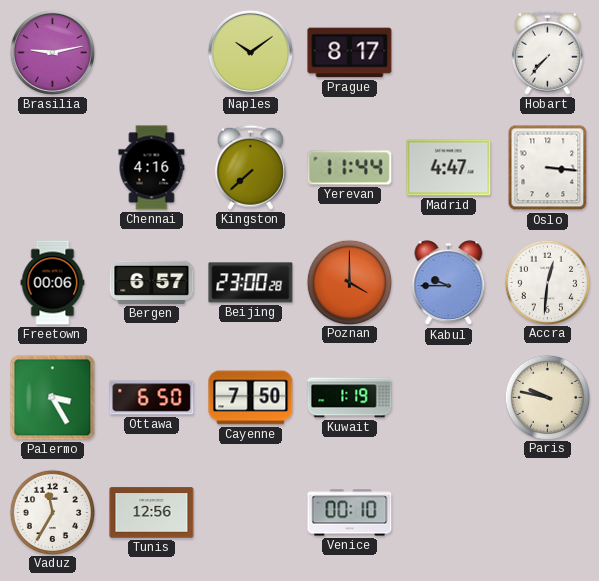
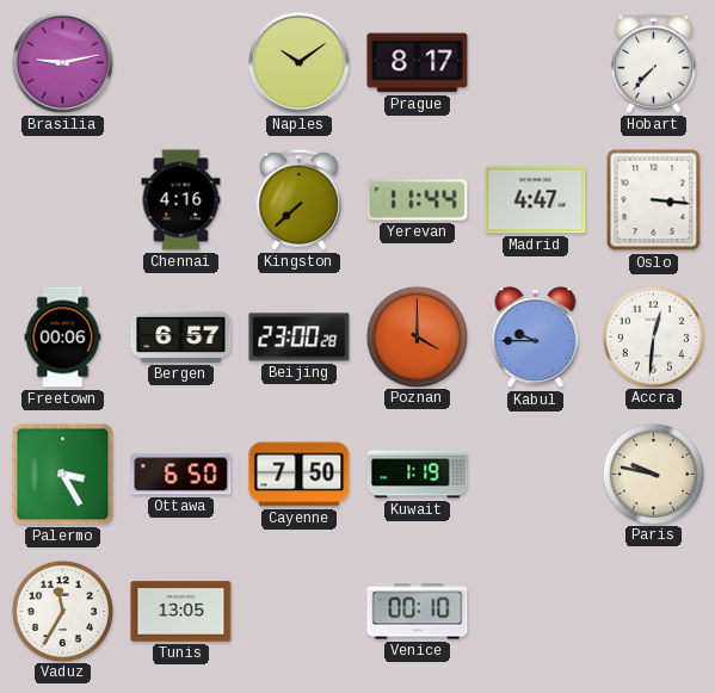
Tunis: 12:56 -> 13:05 (181, 612)
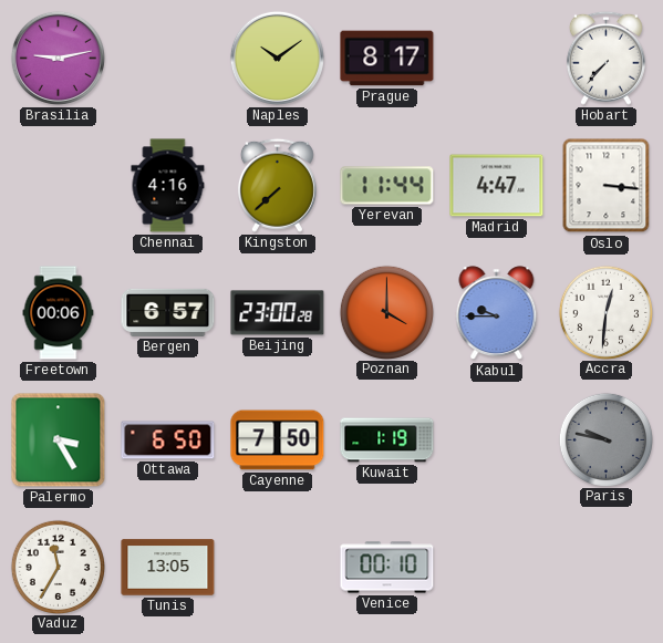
Paris dial: cream -> grey (605, 439)
